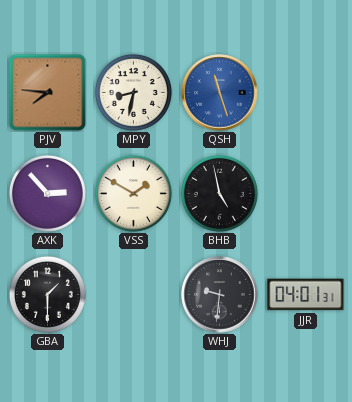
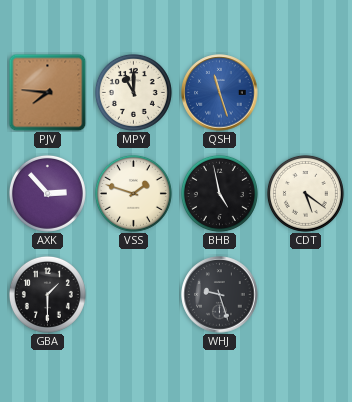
MPY: 8:32 -> 11:00 (133, 92)
VSS: 1:50 -> 1:48 (133, 193)
CDT: none -> 5:21 (305, 193)
WHJ: 9:31 -> 9:27 (220, 295)
JJR: 04:01 -> none (306, 295)
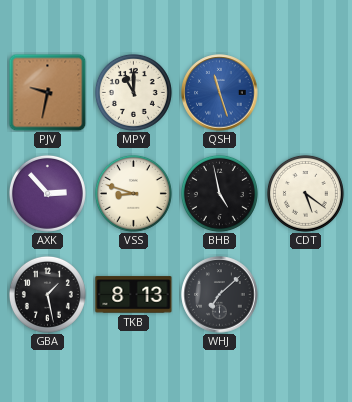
PJV: 7:46 -> 9:32 (47, 92)
VSS: 1:48 -> 8:48 (133, 193)
GBA: 1:30 -> 1:28 (47, 294)
TKB: none -> 8:13 (134, 295)
WHJ: 9:27 -> 7:08 (220, 295)
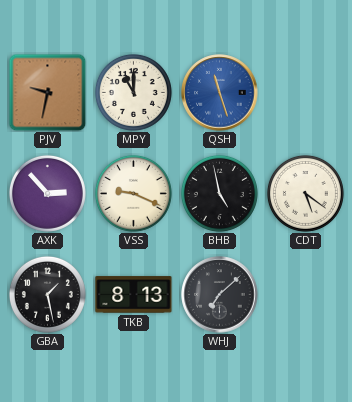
VSS: 8:48 -> 9:19 (133, 193)
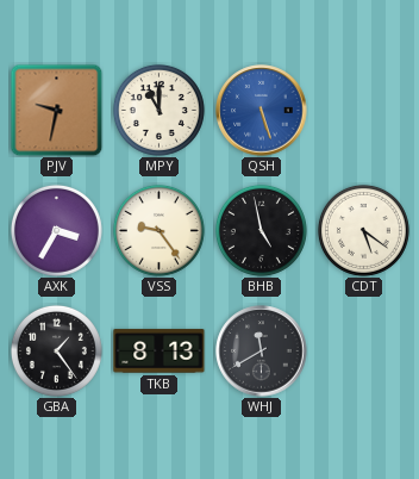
QSH: 11:27 -> 5:27 (262, 111)
AXK: 2:53 -> 3:35 (56, 230)
VSS: 9:19 -> 9:24 (158, 230)
GBA: 1:28 -> 1:24 (56, 350)
WHJ: 7:08 -> 11:40 (262, 352)
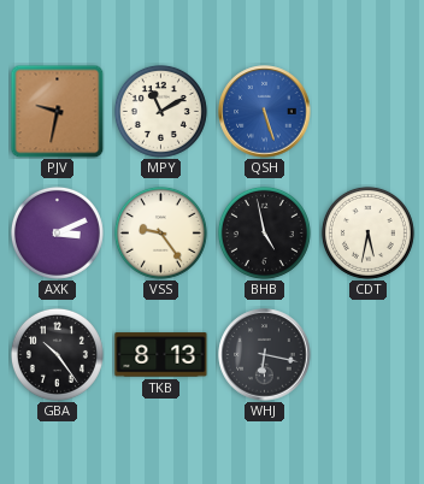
MPY: 11:00 -> 11:10 (160, 111)
AXK: 3:35 -> 3:11 (57, 232)
CDT: 5:21 -> 5:32 (367, 232)
GBA: 1:24 -> 10:24 (57, 354)
WHJ: 11:40 -> 6:17 (265, 355)
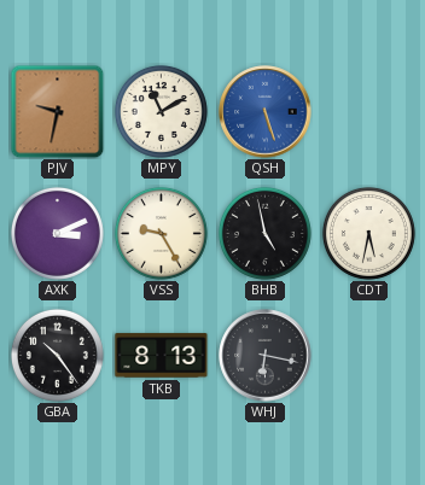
VSS: 9:24 -> 9:25 (161, 233)
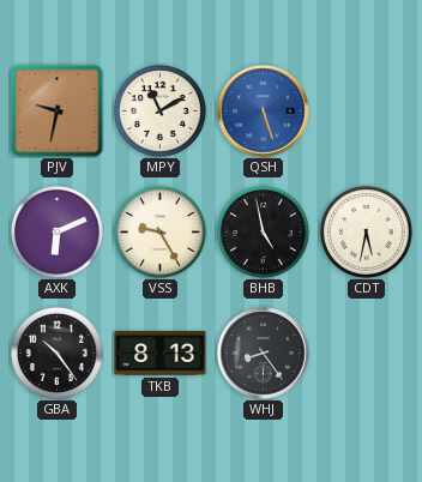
AXK: 3:11 -> 6:11 (56, 231)
WHJ: 6:17 -> 8:24 (264, 354)
